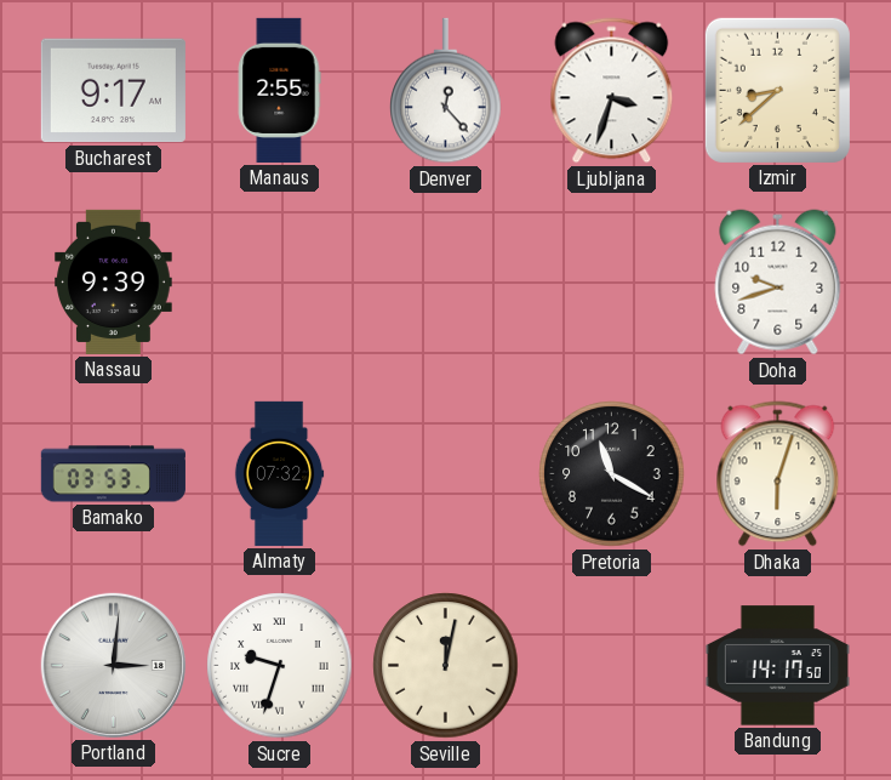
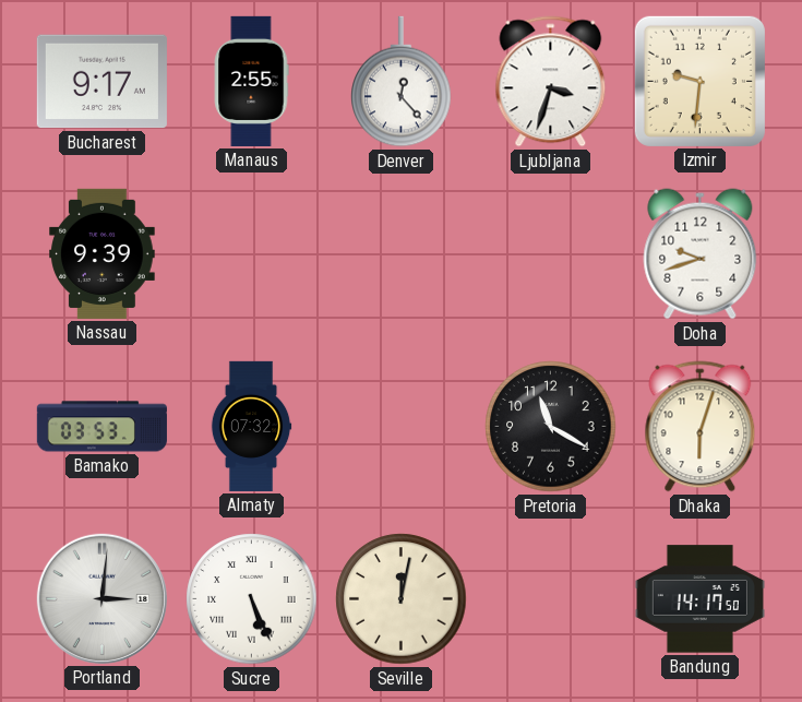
Izmir: 8:38 -> 9:31 (699, 81)
Sucre: 9:33 -> 5:26 (252, 599)
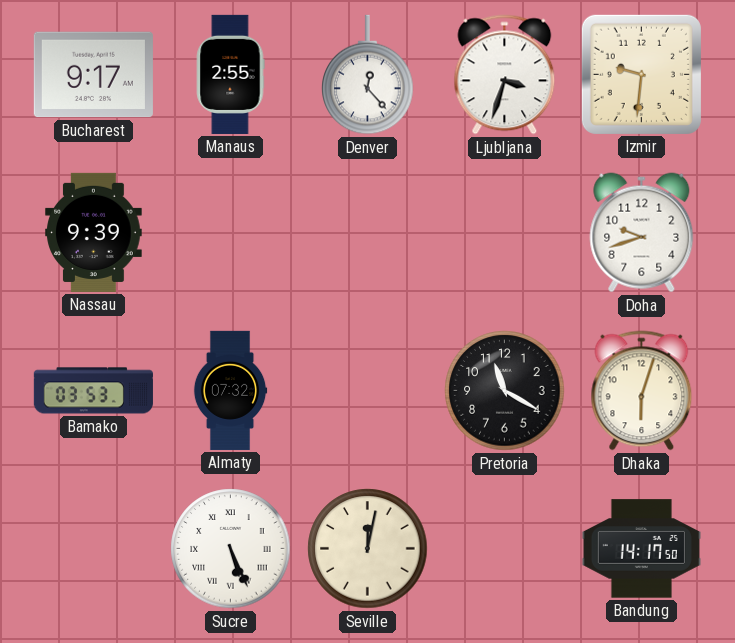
Portland: 3:01 -> none (101, 598)
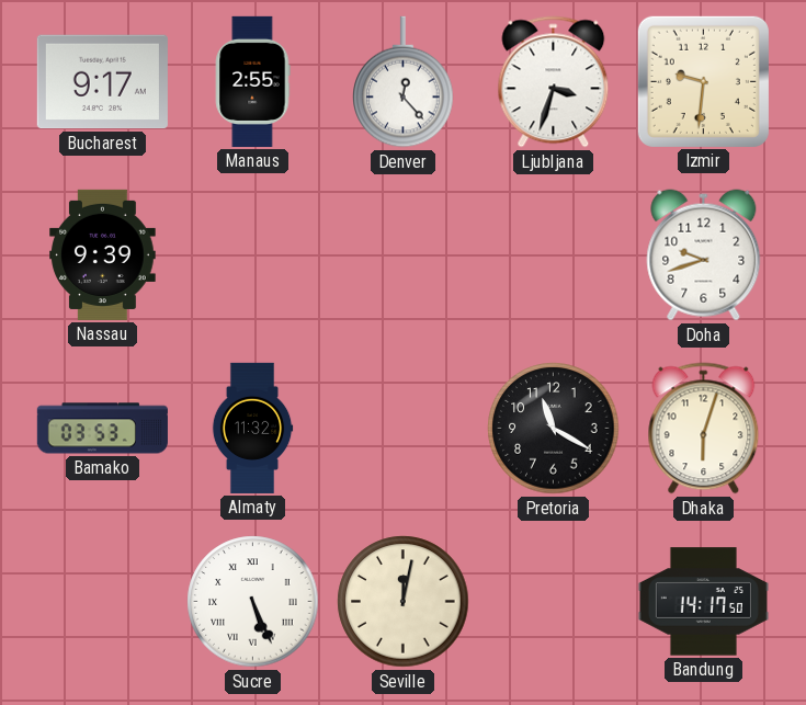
Almaty: 07:32 -> 11:32 (252, 428)
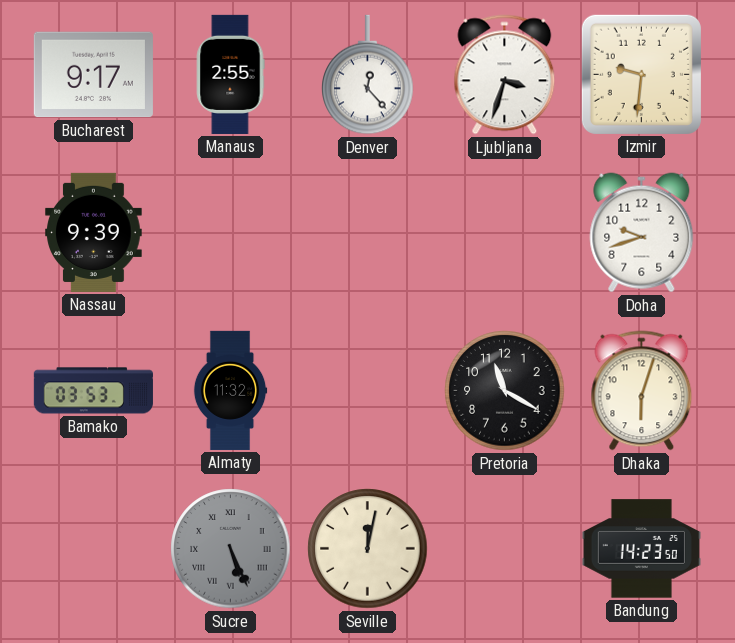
Sucre dial: white -> grey (231, 549)
Bandung: 14:17 -> 14:23 (641, 549)
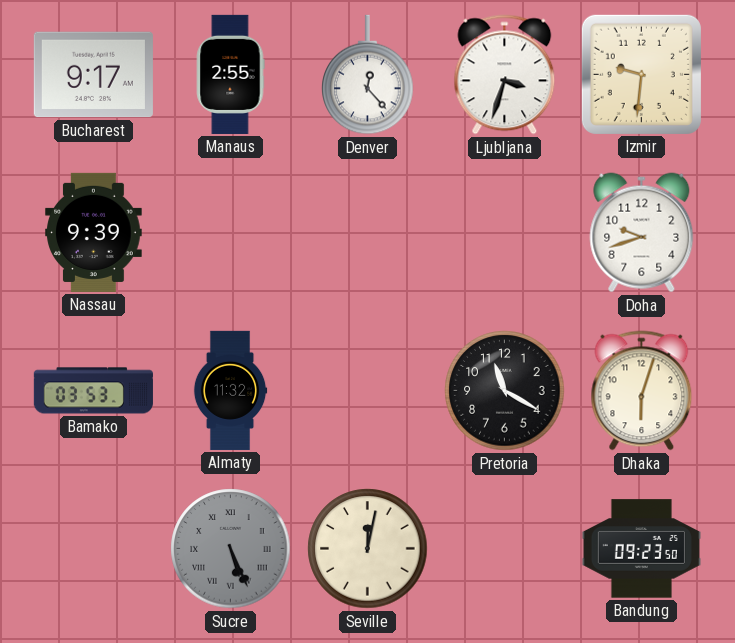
Bandung: 14:23 -> 09:23 (641, 549)
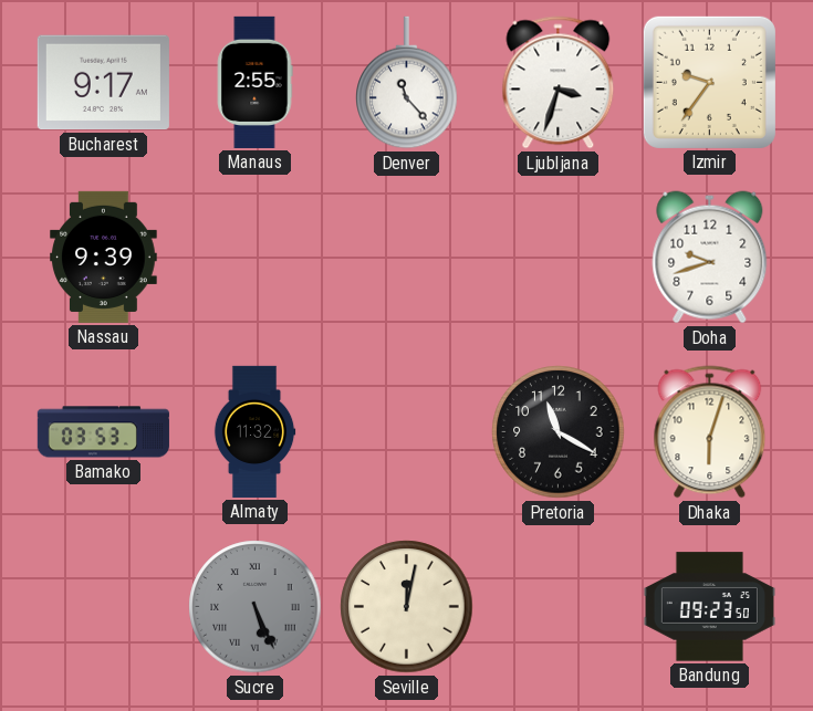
Denver: 12:23 -> 11:23 (407, 83)
Izmir: 9:31 -> 9:36 (709, 82)
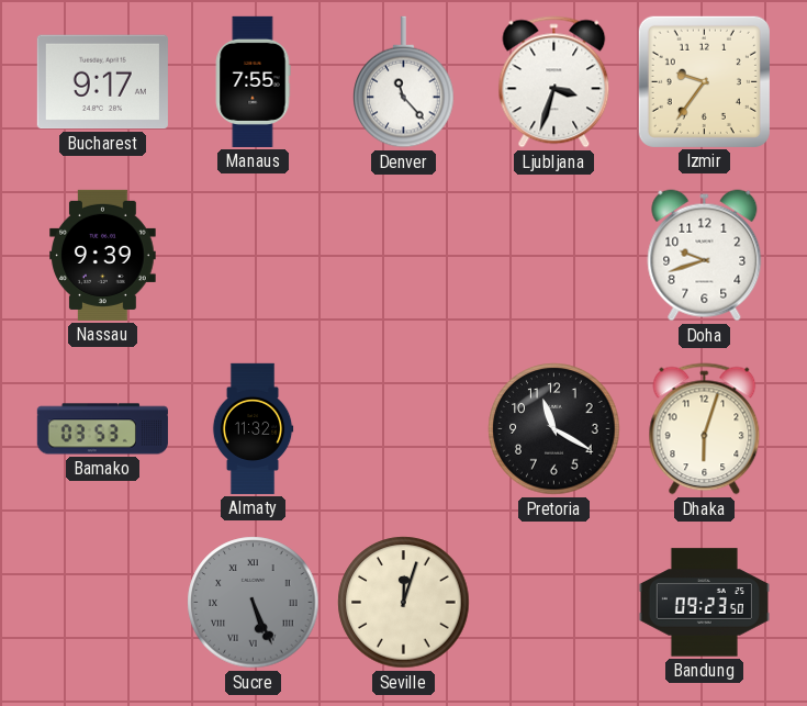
Manaus: 2:55 -> 7:55 (253, 81)
Seville: 12:02 -> 12:03 (404, 603)
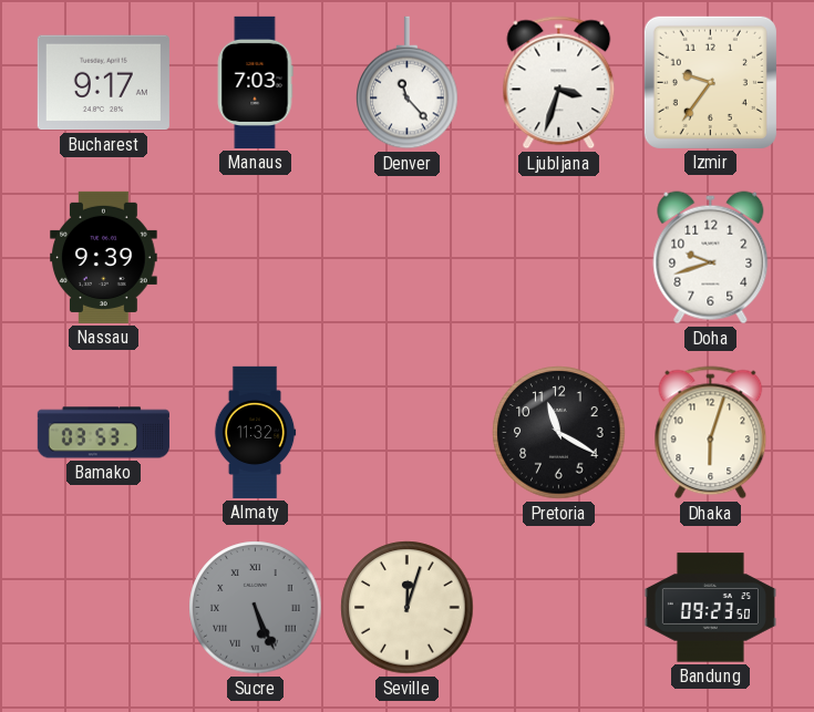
Manaus: 7:55 -> 7:03 (255, 82)
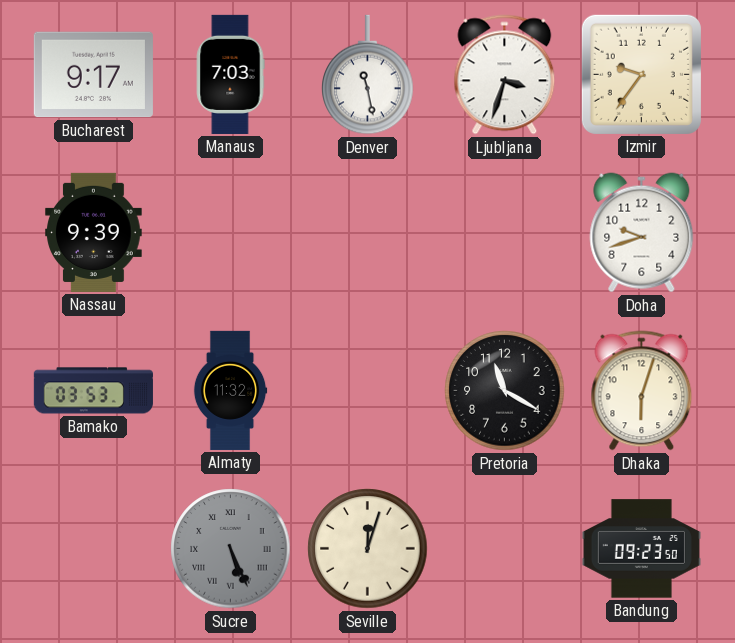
Denver: 11:23 -> 11:28 (368, 75)
